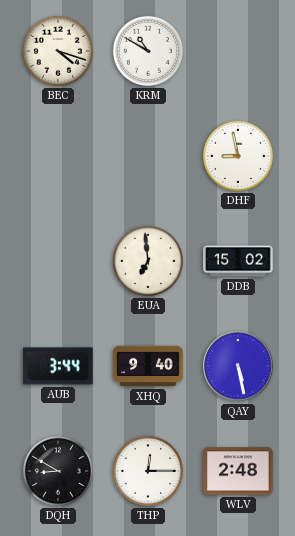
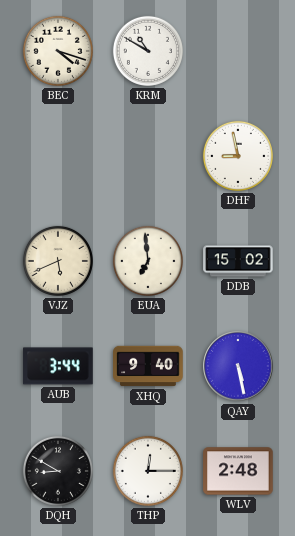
VJZ: none -> 5:41 (58, 261)
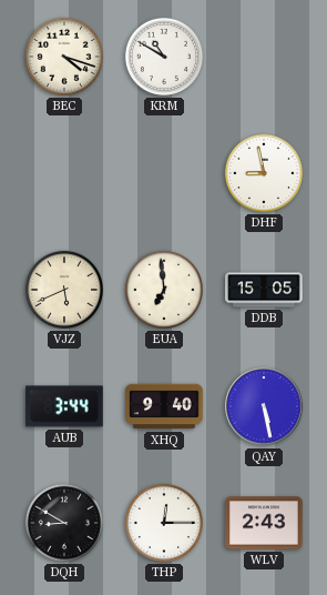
DDB: 15:02 -> 15:05 (264, 290)
WLV: 2:48 -> 2:43 (264, 523)
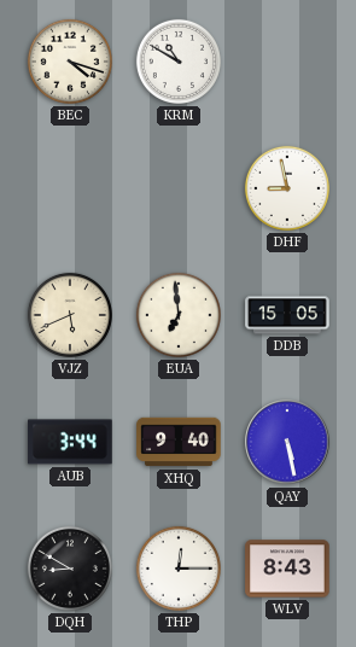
WLV: 2:43 -> 8:43 (287, 569)
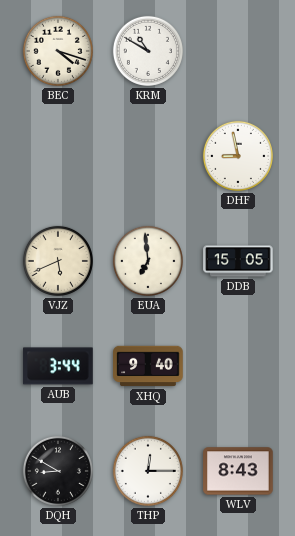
QAY: 5:28 -> none (287, 442)
